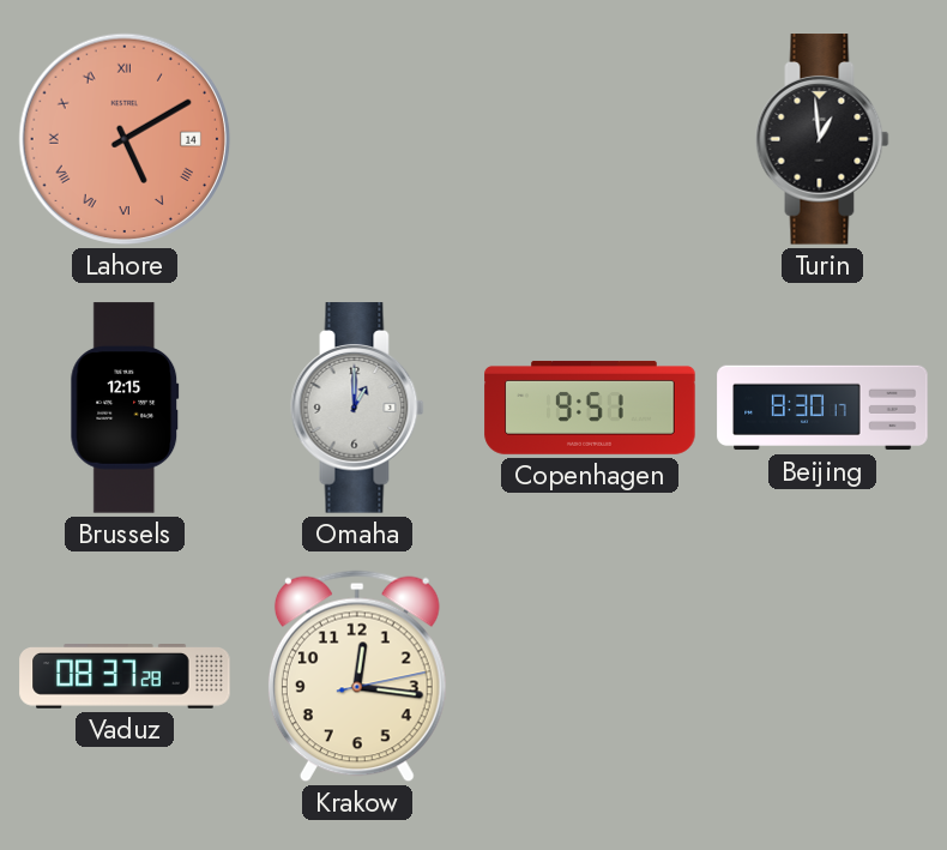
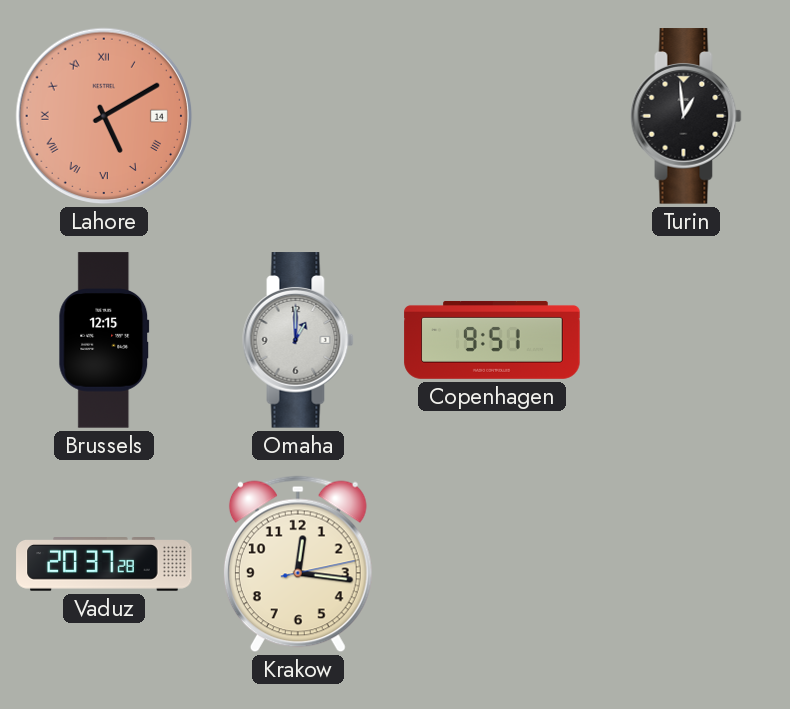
Beijing: 8:30 -> none (822, 408)
Vaduz: 08:37 -> 20:37 (104, 565)
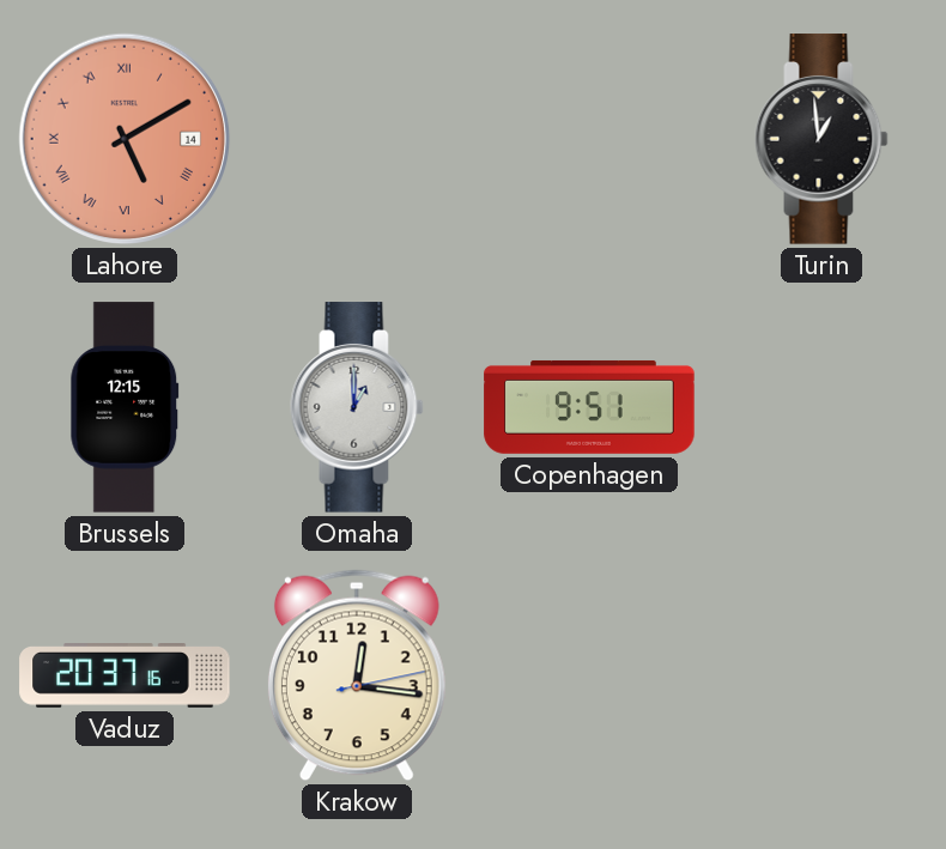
Vaduz: 20:37:28 -> 20:37:16 (125, 677)
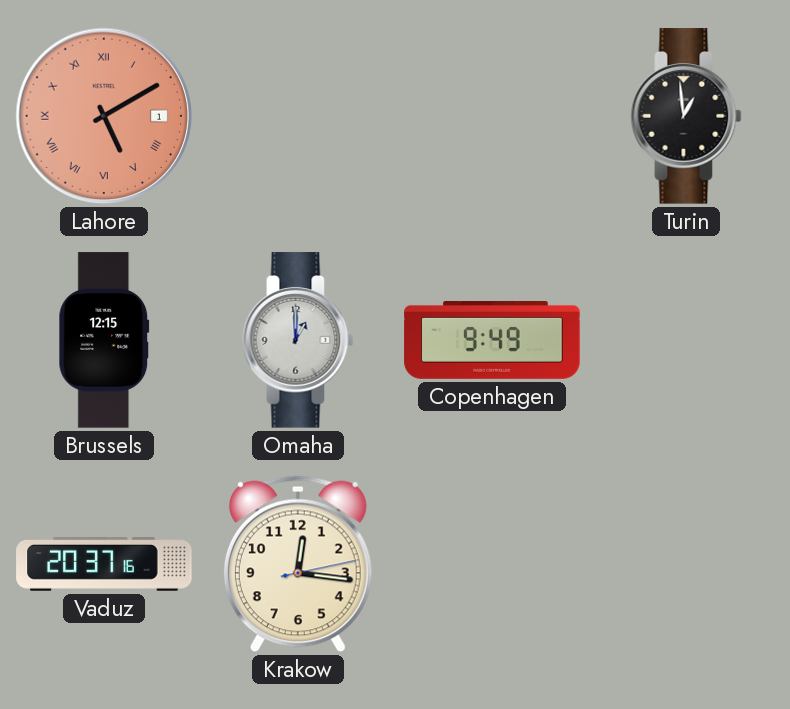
Lahore date: 14 -> 1 (104, 116)
Copenhagen: 9:51 -> 9:49 (492, 340)
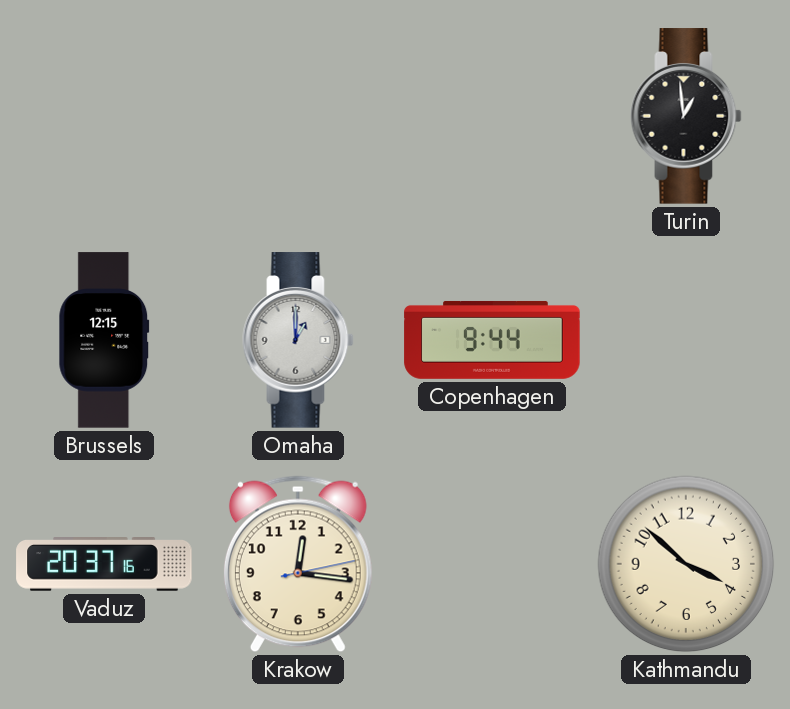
Lahore: 5:10 -> none (104, 116)
Copenhagen: 9:49 -> 9:44 (492, 340)
Kathmandu: none -> 3:52 (686, 564)
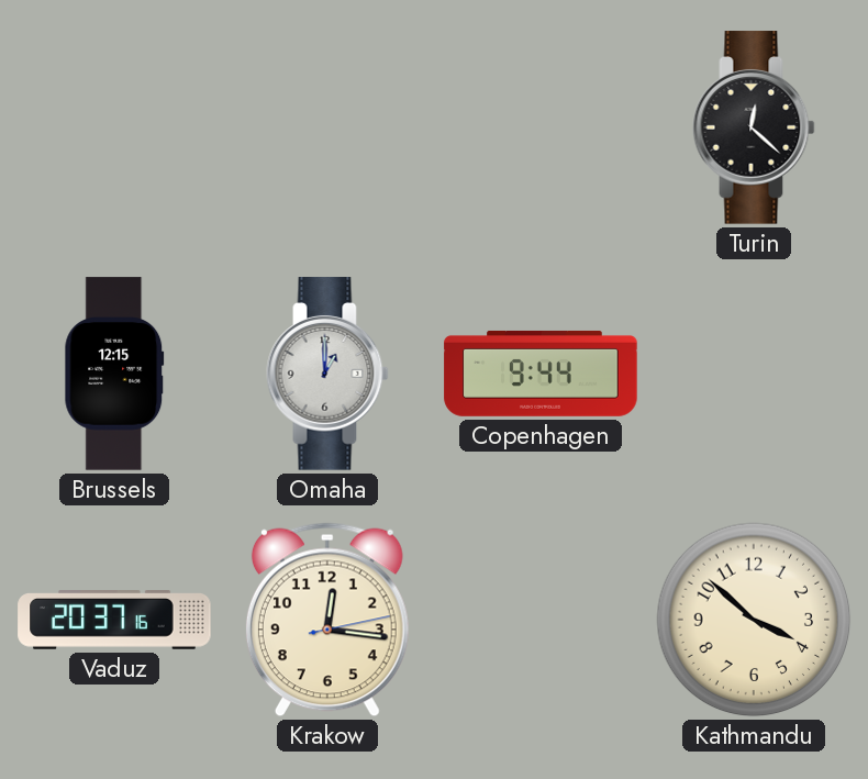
Turin: 12:59 -> 12:22 (754, 127)
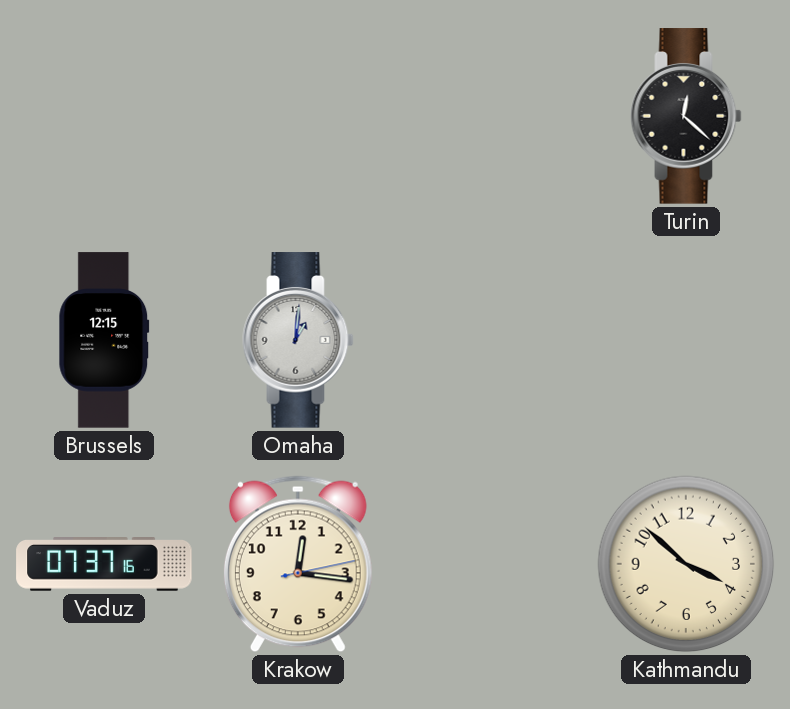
Omaha: 1:00 -> 1:01 (298, 340)
Copenhagen: 9:44 -> none (541, 374)
Vaduz: 20:37 -> 07:37 (104, 565)
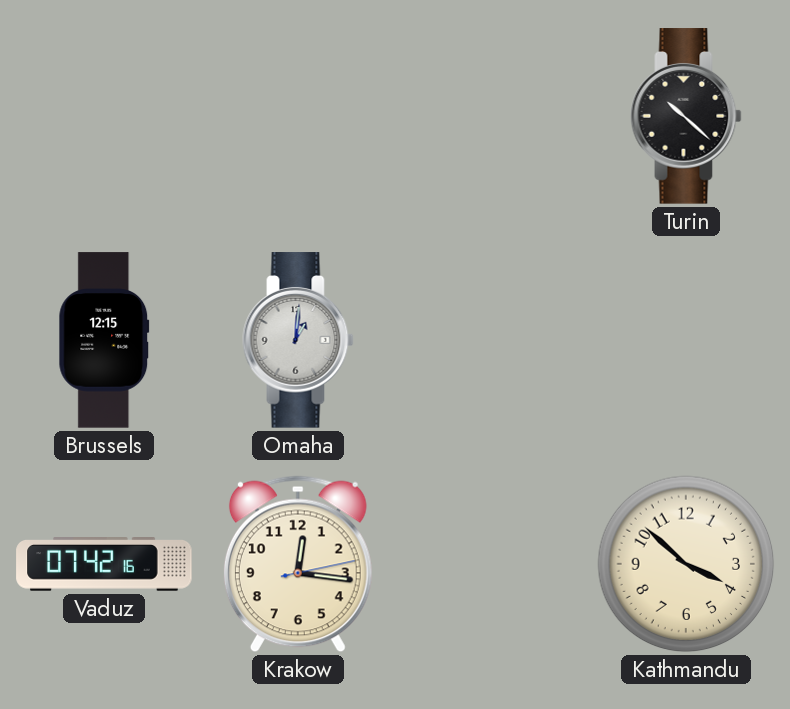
Turin: 12:22 -> 10:22 (686, 116)
Vaduz: 07:37 -> 07:42 (104, 565)
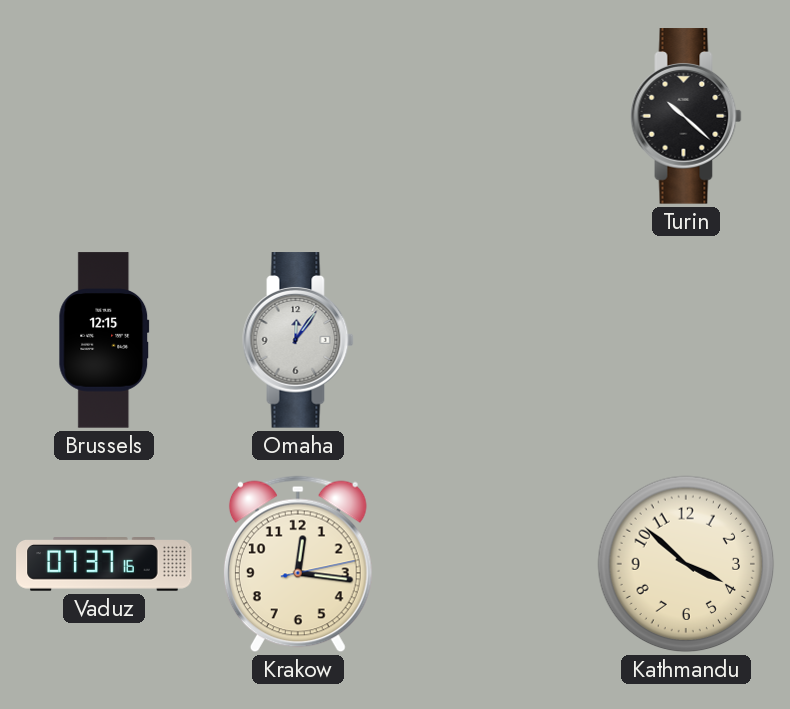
Omaha: 1:01 -> 12:06 (298, 340)
Vaduz: 07:42 -> 07:37 (104, 565)
